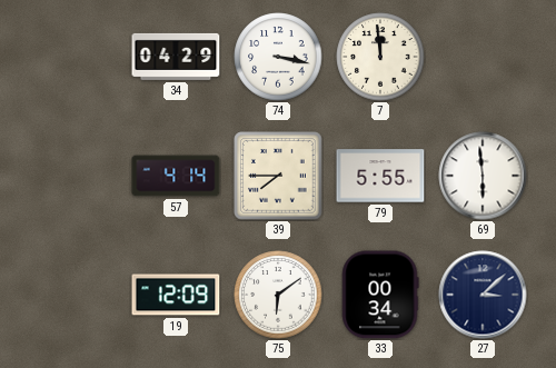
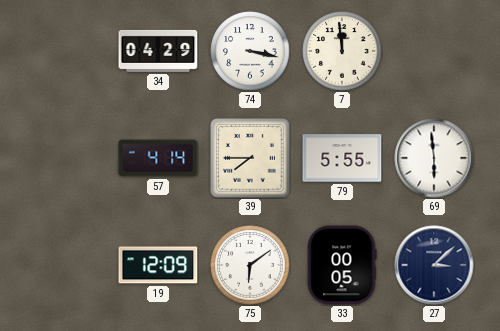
33: 00:34 -> 00:05 (342, 265)
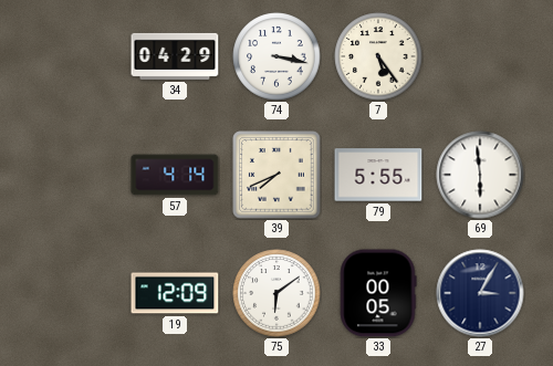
7: 11:59 -> 5:24 (378, 56)
39: 7:45 -> 7:41 (276, 175)
27: 3:08 -> 3:05 (480, 293)
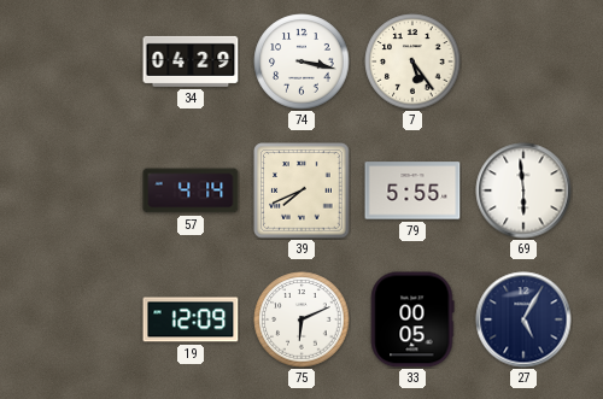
75: 6:09 -> 6:11 (301, 319)
27: 3:05 -> 5:05 (523, 319)
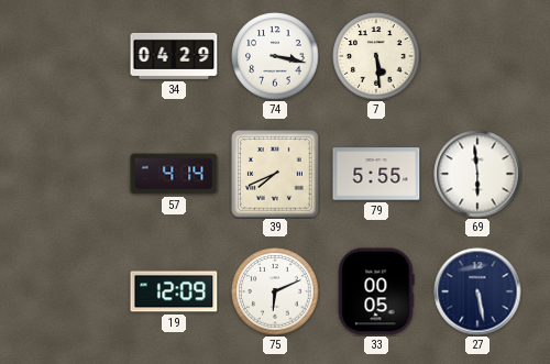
7: 5:24 -> 5:29 (376, 56)
27: 5:05 -> 5:28 (477, 291)
